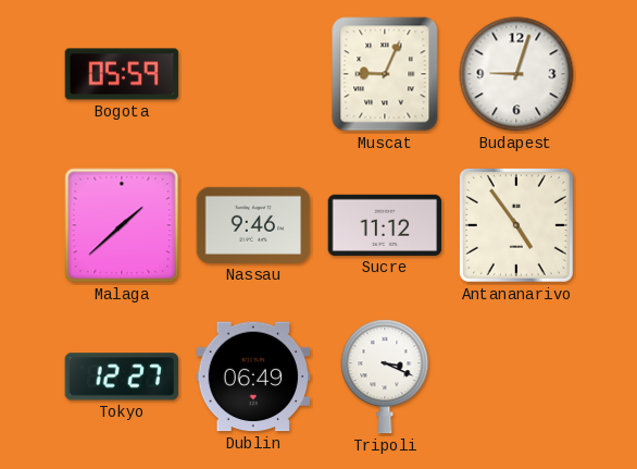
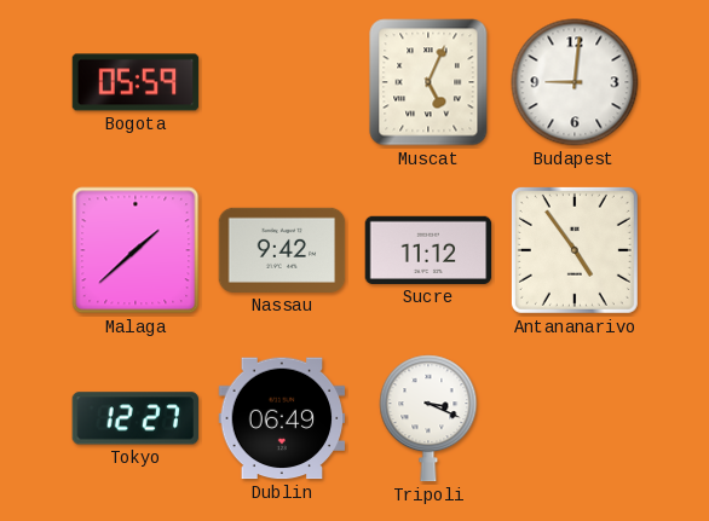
Muscat: 9:04 -> 5:04 (428, 82)
Budapest: 9:03 -> 9:01 (575, 82)
Nassau: 9:46 -> 9:42 (282, 250)
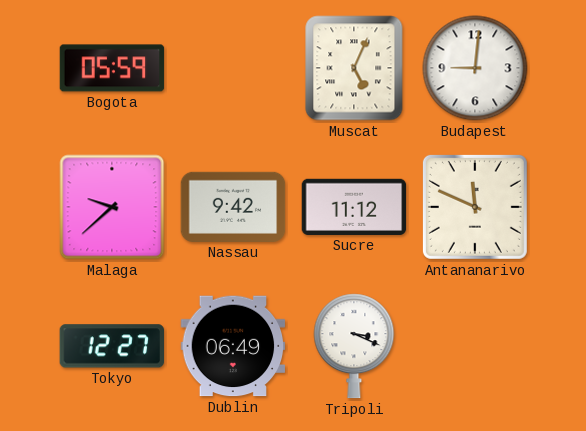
Malaga: 1:38 -> 9:38 (112, 207)
Antananarivo: 4:54 -> 11:49 (475, 207)
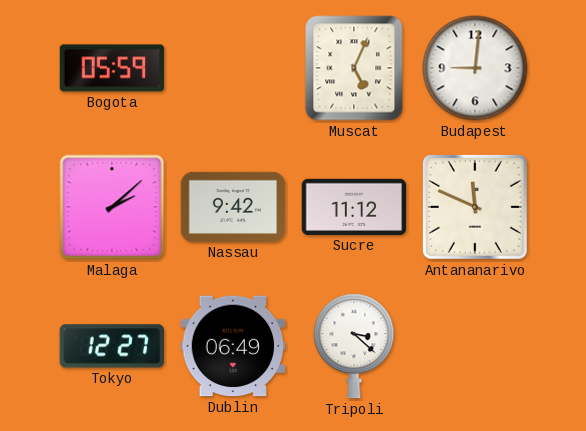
Malaga: 9:38 -> 2:08 (112, 207)
Tripoli: 3:19 -> 3:22 (354, 346)
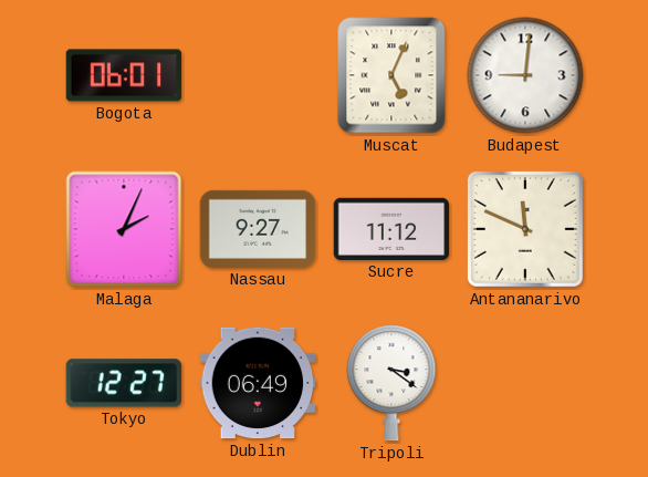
Bogota: 05:59 -> 06:01 (124, 75)
Malaga: 2:08 -> 2:04 (124, 229)
Nassau: 9:42 -> 9:27 (258, 229)
Tripoli: 3:22 -> 3:21 (391, 383)
